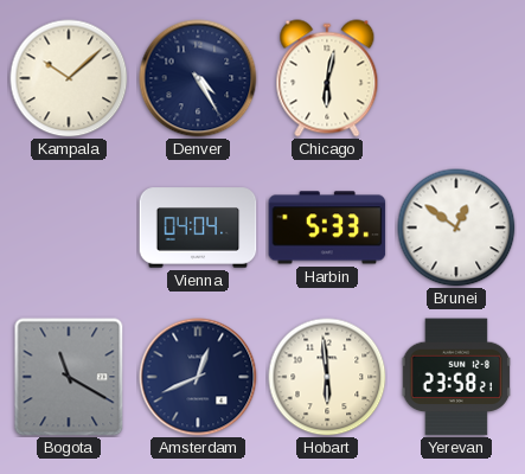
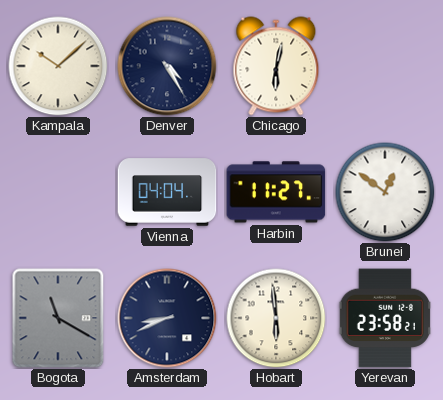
Harbin: 5:33 -> 11:27 (276, 192)
Amsterdam: 12:41 -> 8:41 (167, 318)
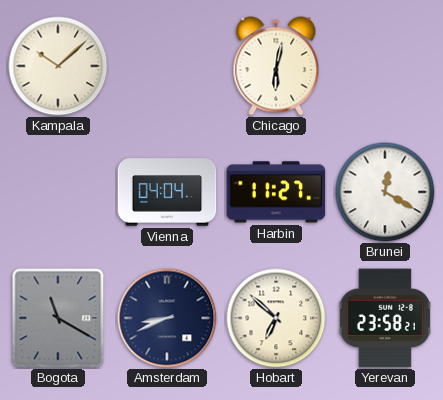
Denver: 4:25 -> none (167, 66)
Brunei: 12:51 -> 12:20 (385, 192)
Hobart: 5:59 -> 6:52 (276, 318)
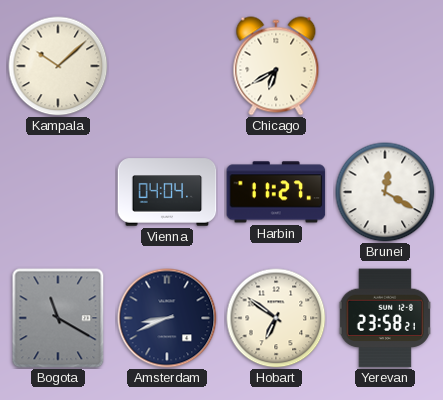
Chicago: 6:02 -> 6:40 (276, 66)
Hobart: 6:52 -> 6:51 (276, 318)
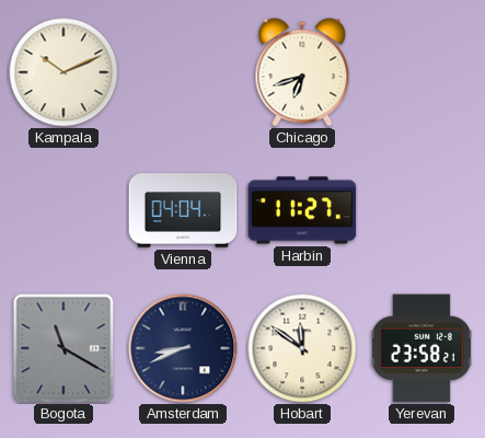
Kampala: 10:08 -> 10:11 (63, 72)
Chicago: 6:40 -> 6:42 (302, 72)
Brunei: 12:20 -> none (385, 192)
Hobart: 6:51 -> 11:51 (302, 348)
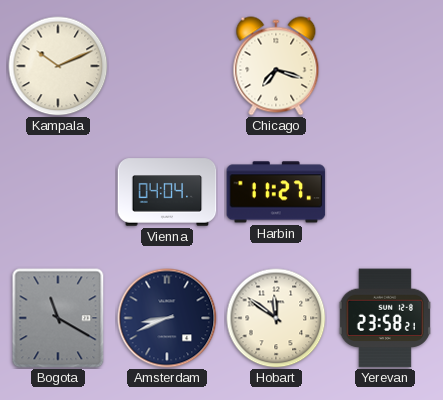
Chicago: 6:42 -> 7:18 (276, 66)
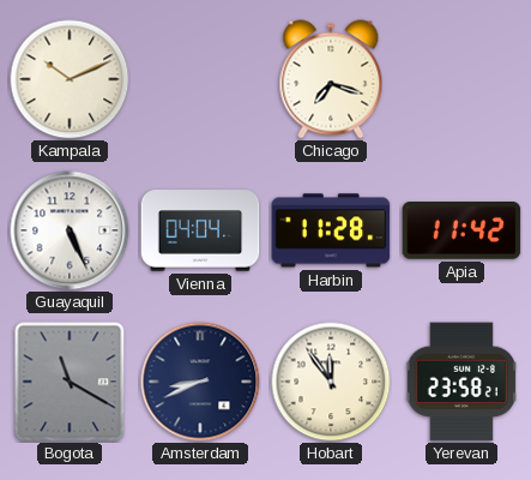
Guayaquil: none -> 5:26 (70, 230)
Harbin: 11:27 -> 11:28 (331, 230)
Apia: none -> 11:42 (461, 230)
Hobart: 11:51 -> 11:54 (331, 382)
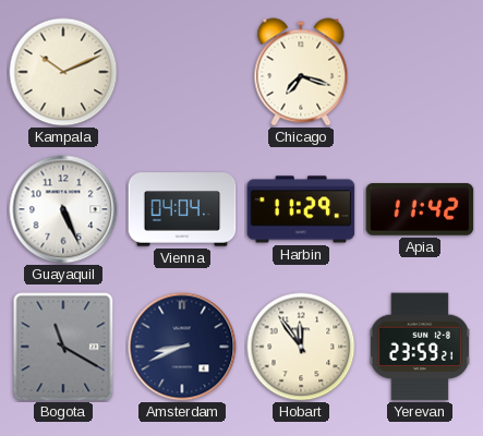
Harbin: 11:28 -> 11:29 (301, 209)
Yerevan: 23:58 -> 23:59 (420, 347)
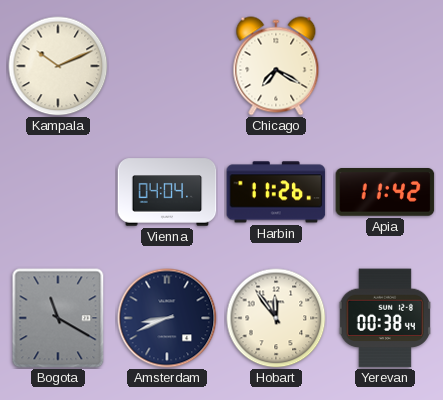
Chicago: 7:18 -> 7:20 (276, 66)
Guayaquil: 5:26 -> none (63, 209)
Harbin: 11:29 -> 11:26 (276, 192)
Yerevan: 23:59 -> 00:38 (385, 318)
